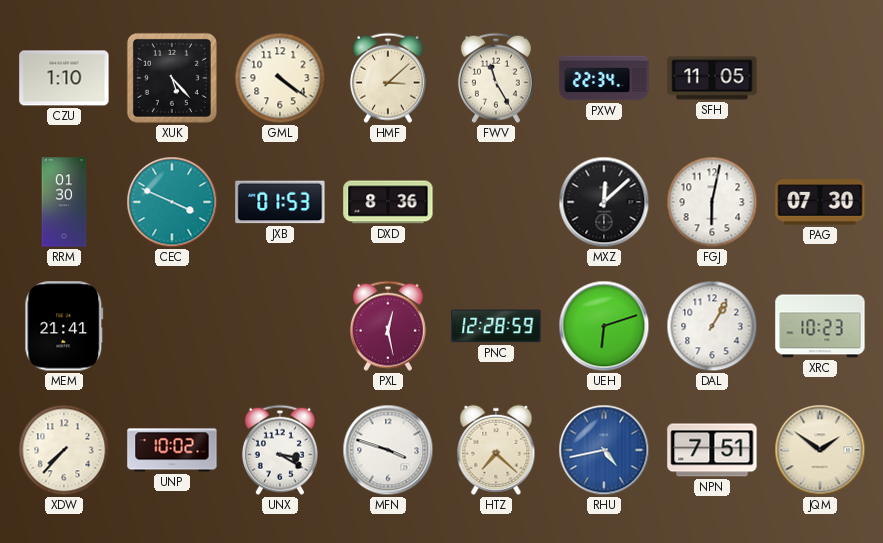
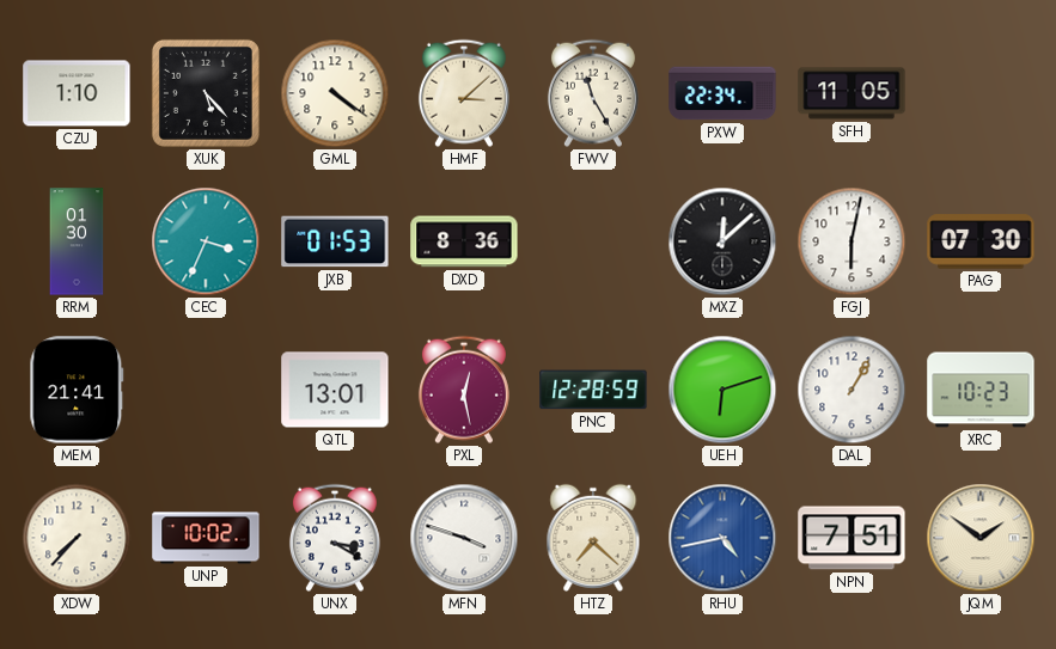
CEC: 3:49 -> 3:34 (206, 241)
QTL: none -> 13:01 (335, 390)
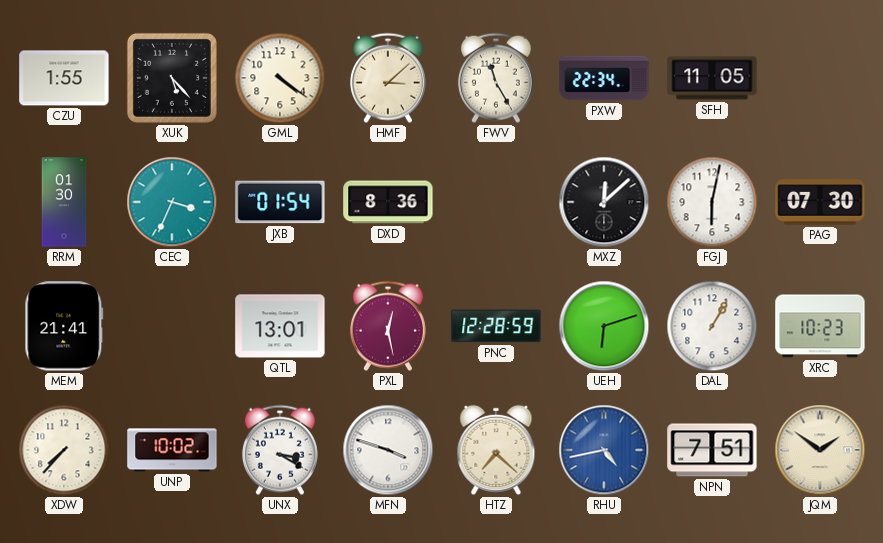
CZU: 1:10 -> 1:55 (64, 78)
JXB: 01:53 -> 01:54 (280, 202)
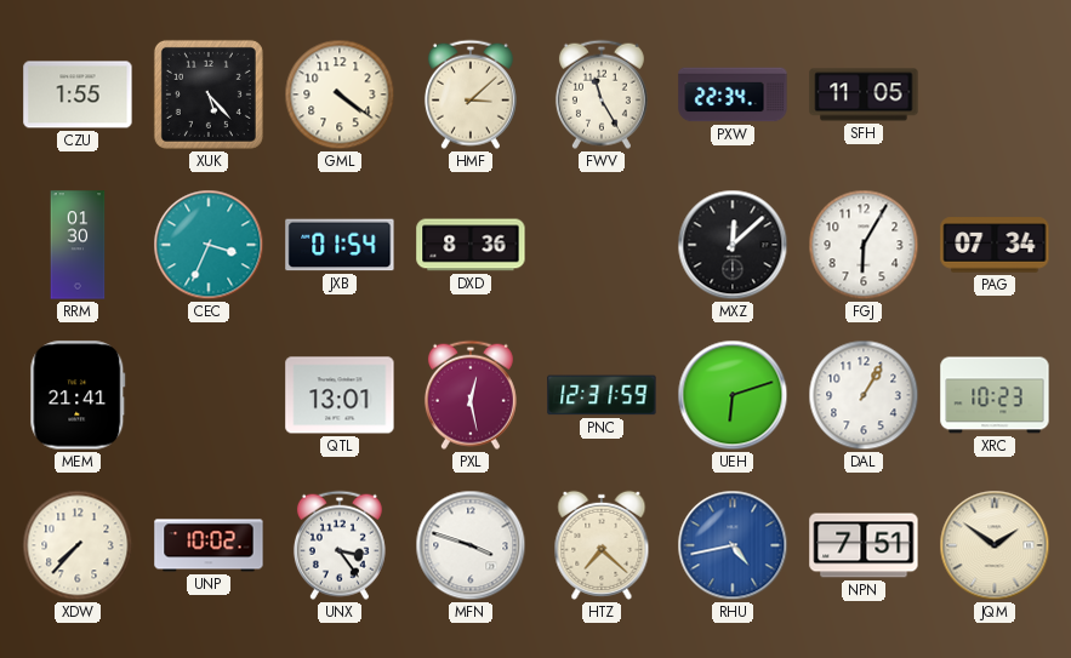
FGJ: 6:02 -> 6:05 (864, 245)
PAG: 07:30 -> 07:34 (995, 245)
PNC: 12:28 -> 12:31 (602, 395)
UNX: 3:20 -> 3:24 (340, 545)
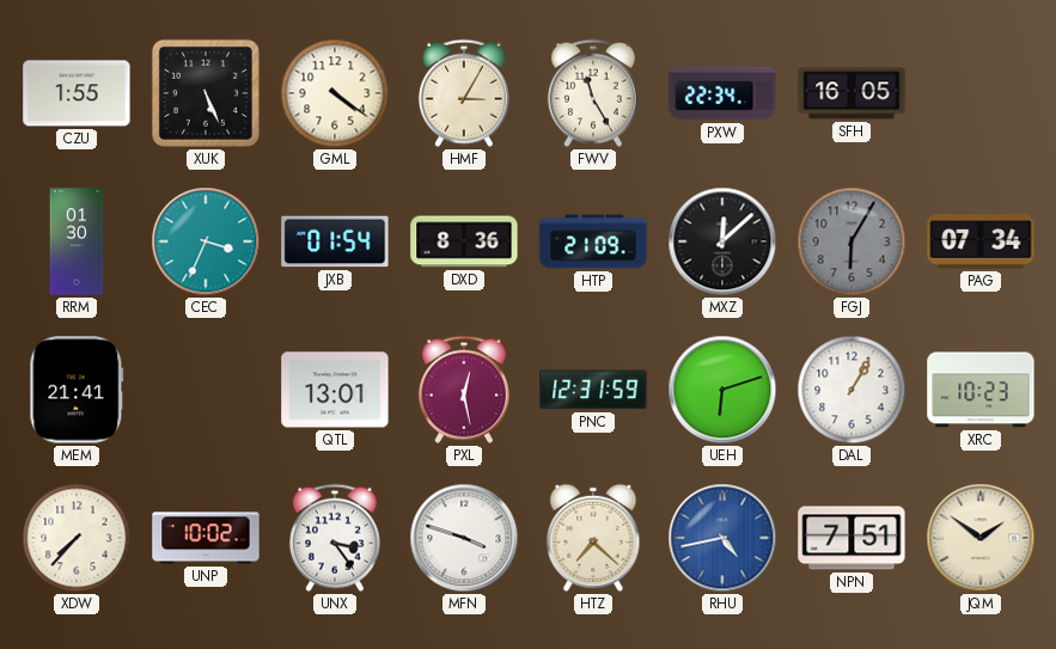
XUK: 5:23 -> 5:26 (206, 93)
HMF: 3:08 -> 3:05 (464, 93)
SFH: 11:05 -> 16:05 (851, 93)
HTP: none -> 21:09 (593, 241)
FGJ dial: white -> grey (851, 241)
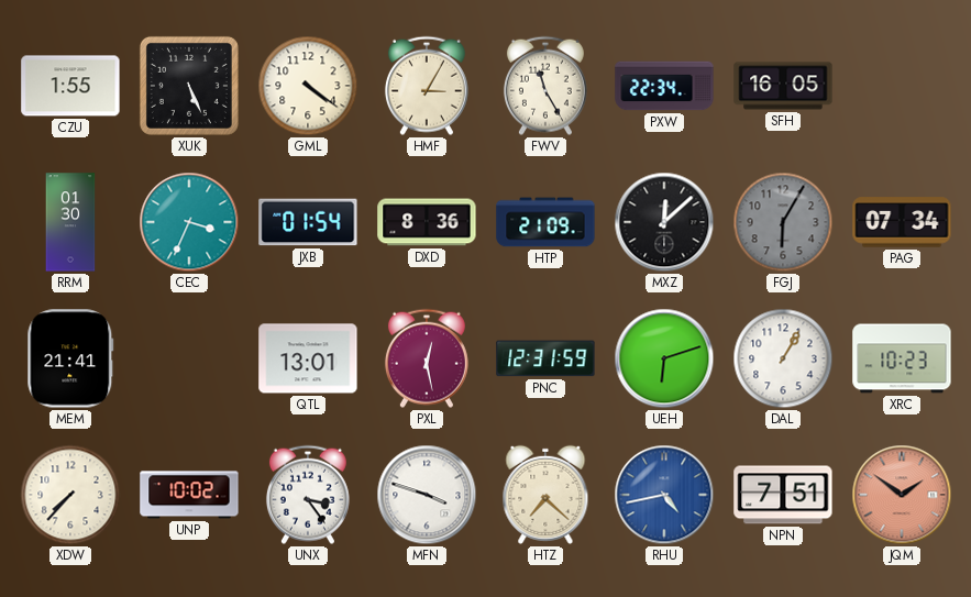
JQM dial: cream -> salmon (902, 495)
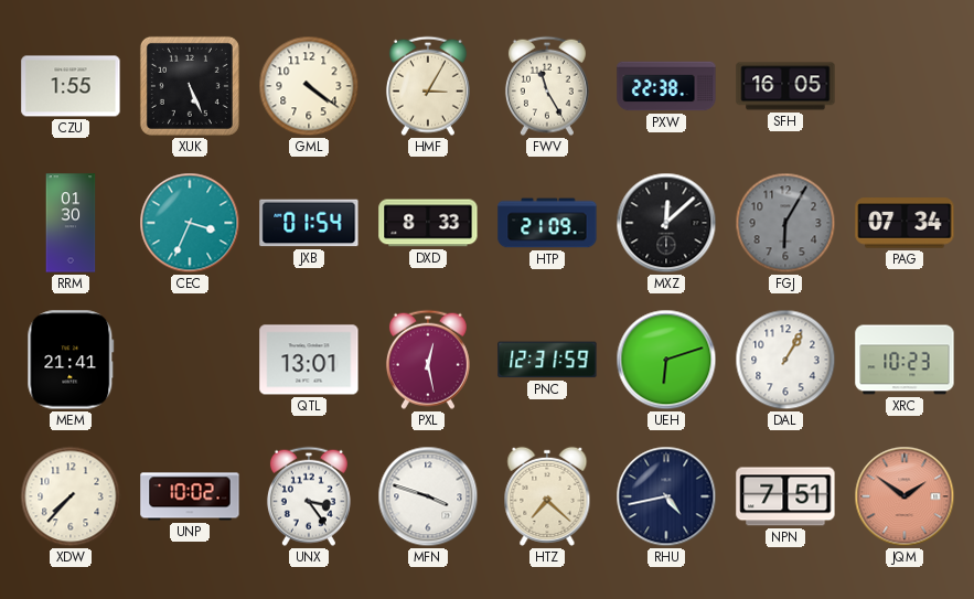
PXW: 22:34 -> 22:38 (666, 86)
DXD: 8:36 -> 8:33 (428, 223)
RHU dial: blue -> navy (666, 496)
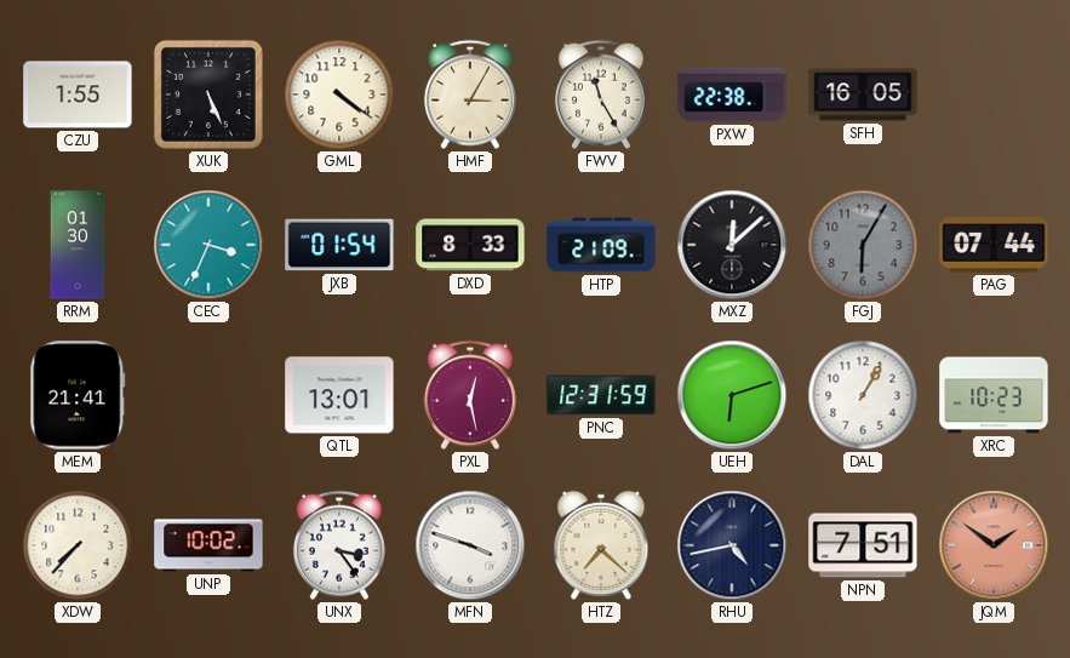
PAG: 07:34 -> 07:44 (994, 245)
